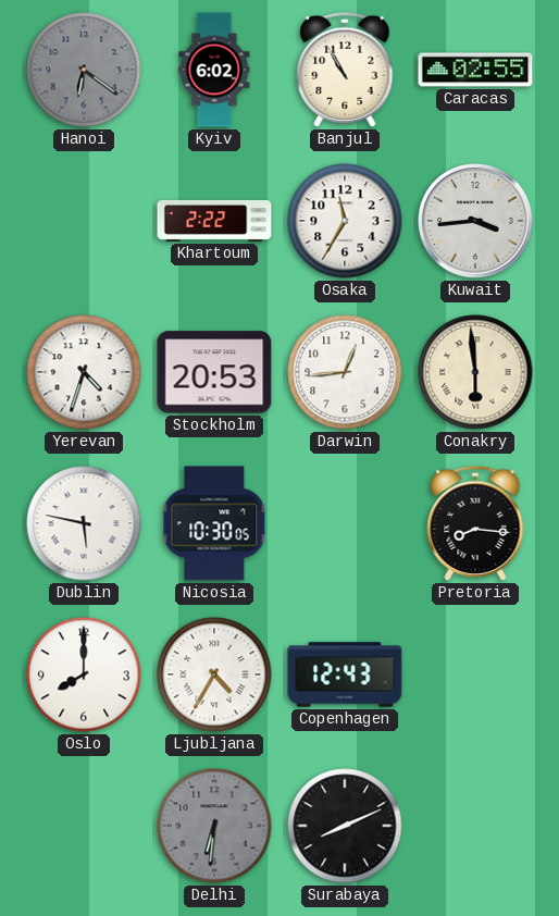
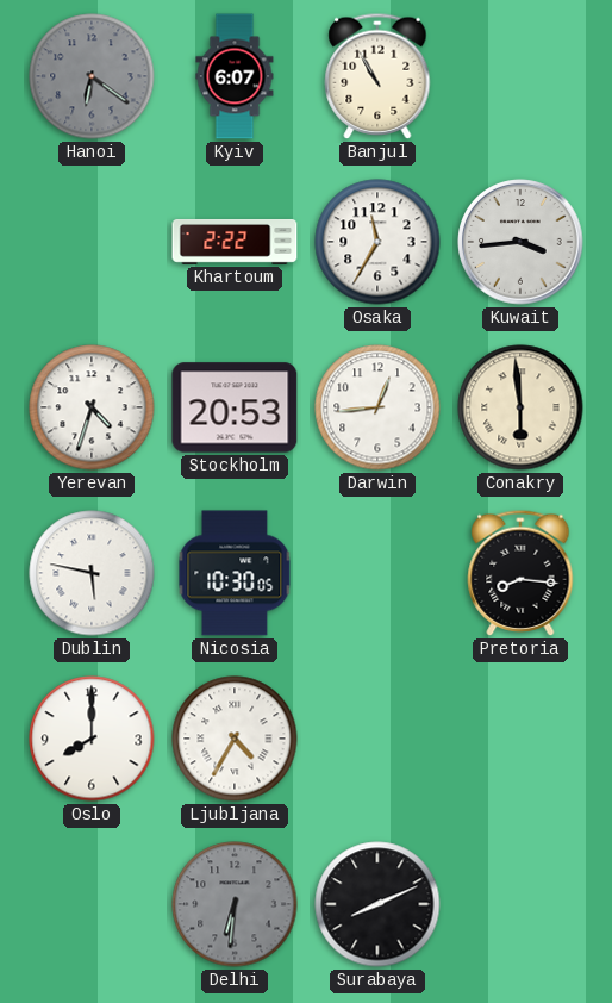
Kyiv: 6:02 -> 6:07 (235, 76)
Caracas: 02:55 -> none (475, 70)
Copenhagen: 12:43 -> none (345, 674)
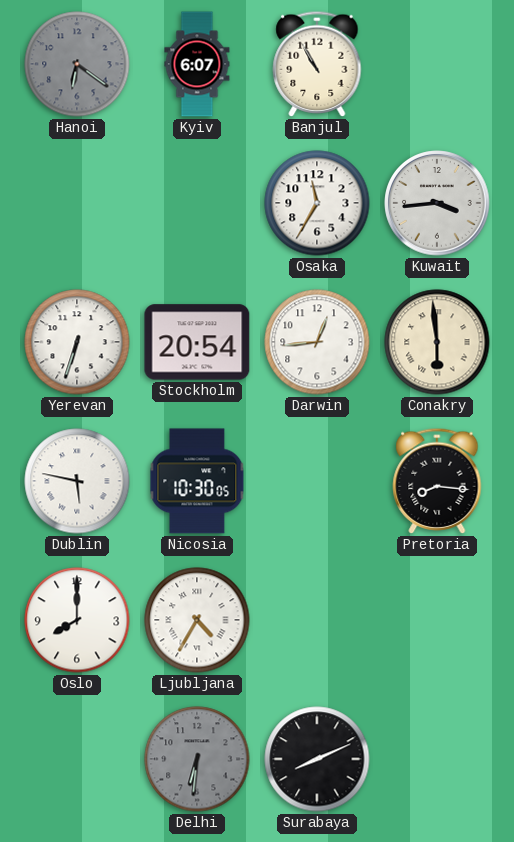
Khartoum: 2:22 -> none (235, 242)
Yerevan: 4:33 -> 6:33 (77, 342)
Stockholm: 20:53 -> 20:54 (197, 342)
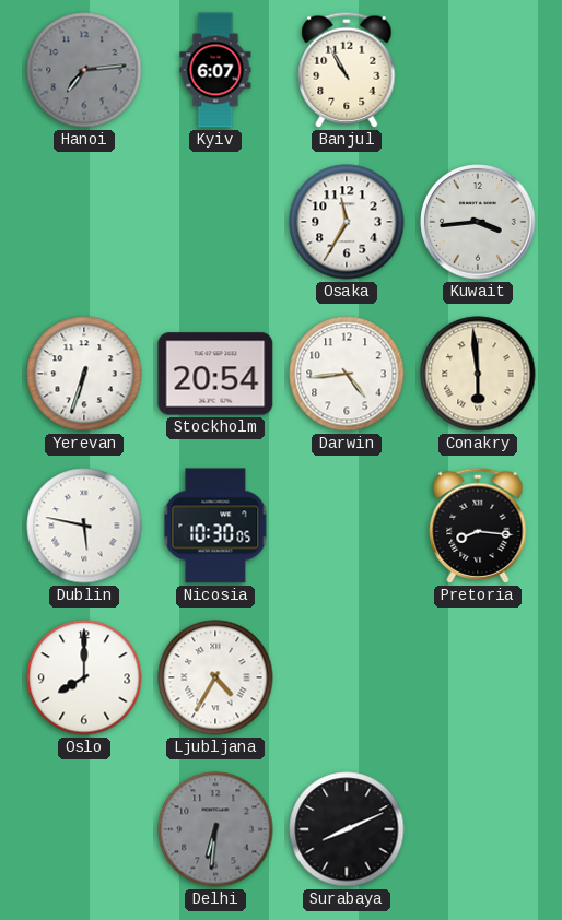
Hanoi: 6:21 -> 7:14 (84, 70)
Darwin: 12:44 -> 4:44 (347, 374)
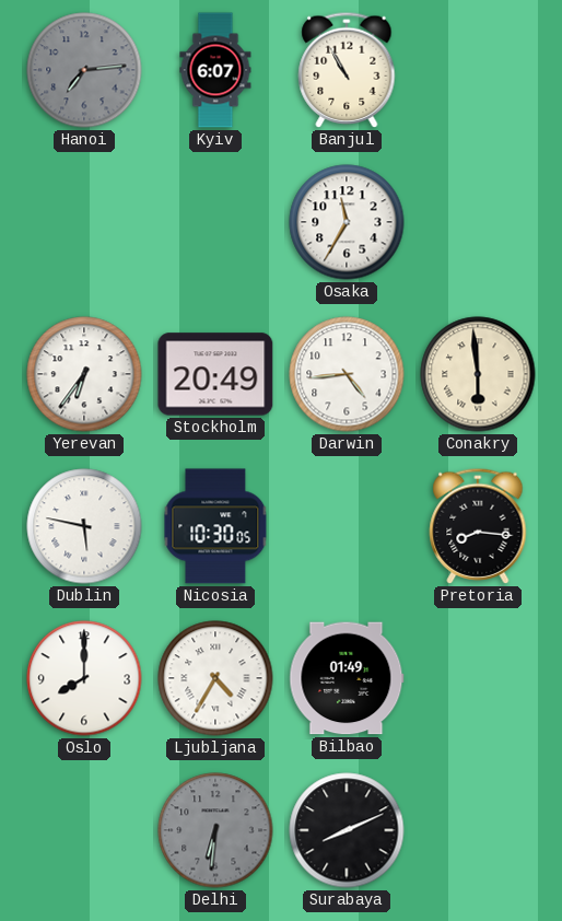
Kuwait: 3:44 -> none (478, 222)
Yerevan: 6:33 -> 6:36 (84, 374)
Stockholm: 20:54 -> 20:49 (215, 374)
Bilbao: none -> 01:49 (347, 678)
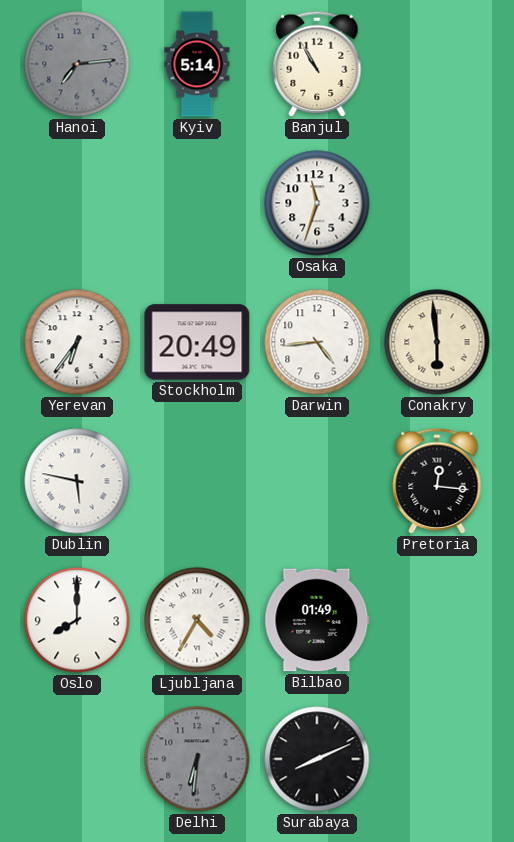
Kyiv: 6:07 -> 5:14 (197, 64)
Osaka: 11:35 -> 11:33 (317, 203)
Nicosia: 10:30 -> none (215, 526)
Pretoria: 8:16 -> 12:16 (437, 481)
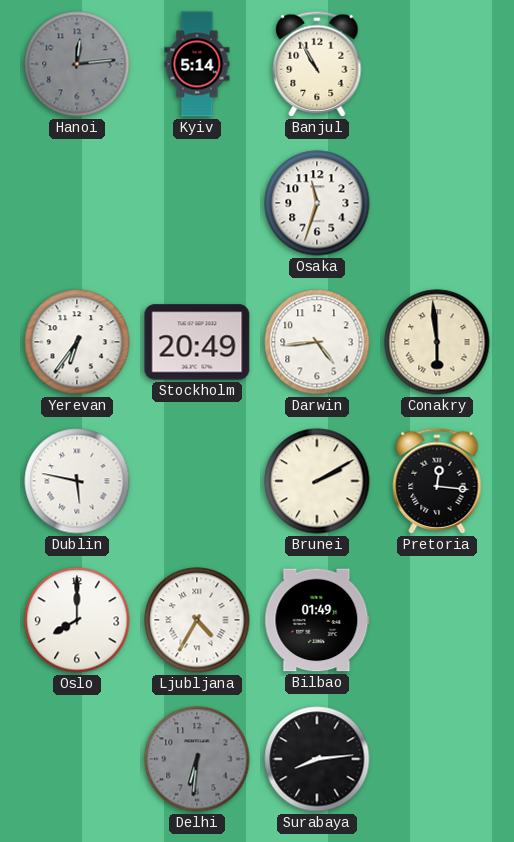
Hanoi: 7:14 -> 12:14 (77, 64)
Brunei: none -> 2:10 (317, 481)
Surabaya: 8:11 -> 8:14 (317, 759)
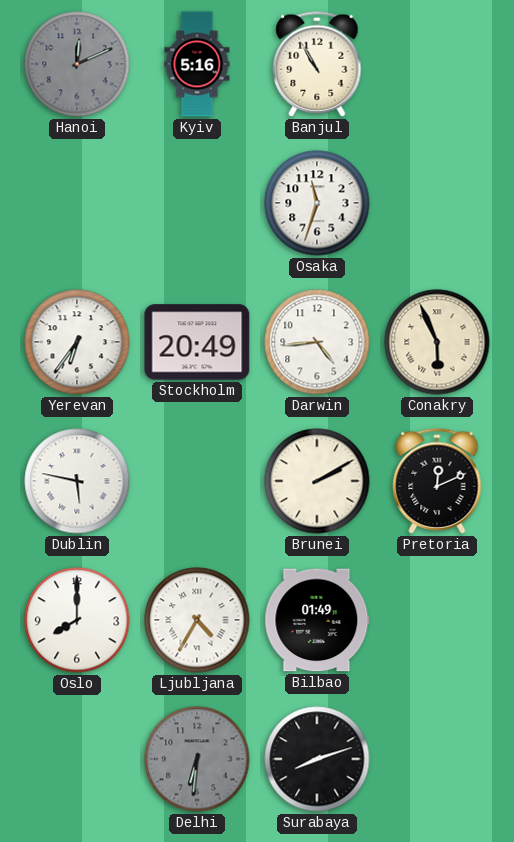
Hanoi: 12:14 -> 12:11 (77, 64)
Kyiv: 5:14 -> 5:16 (197, 64)
Conakry: 5:59 -> 5:56 (437, 342)
Pretoria: 12:16 -> 12:11 (437, 481)
Surabaya: 8:14 -> 8:12 (317, 759)
